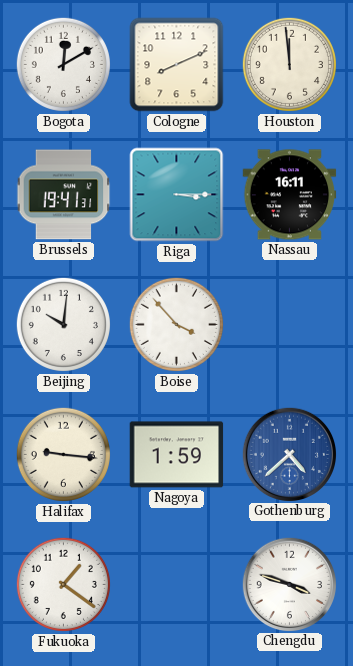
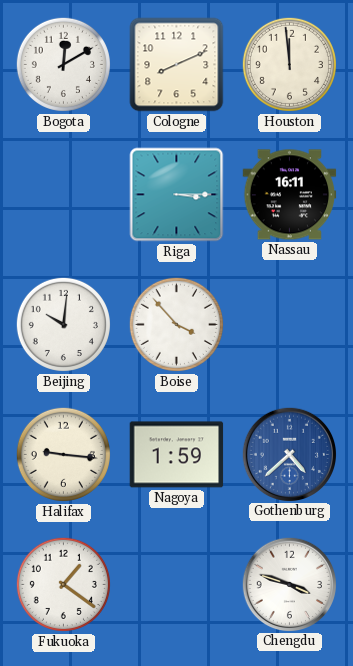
Brussels: 19:41 -> none (64, 195)
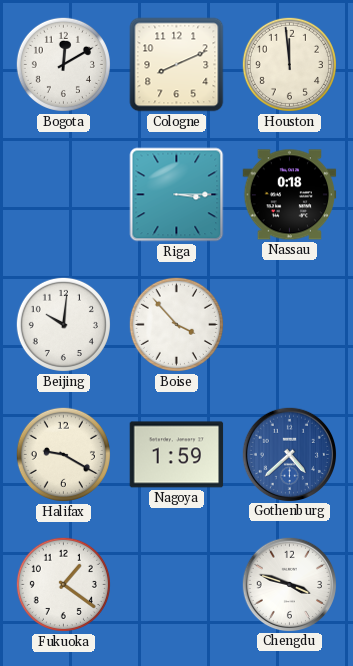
Nassau: 16:11 -> 0:18 (290, 195)
Halifax: 9:16 -> 9:20 (63, 454)
